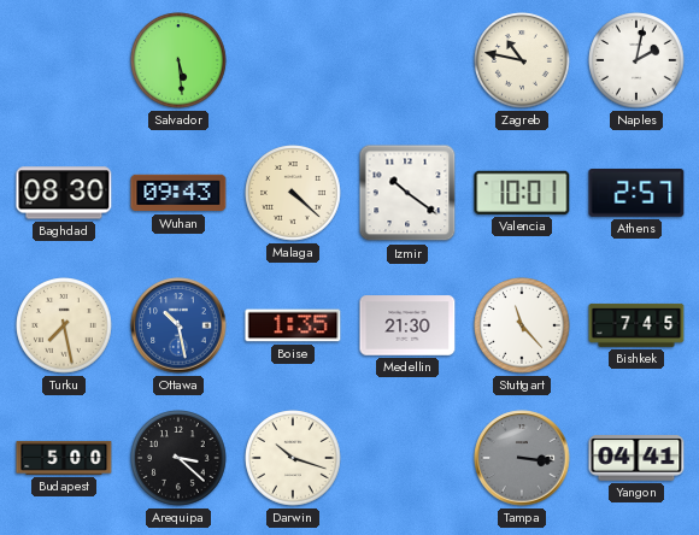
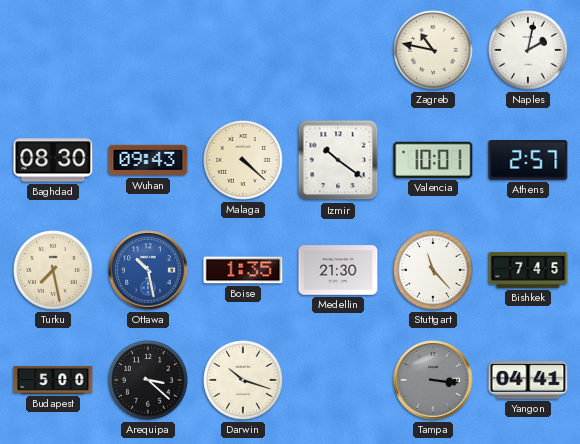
Salvador: 5:29 -> none (178, 60)
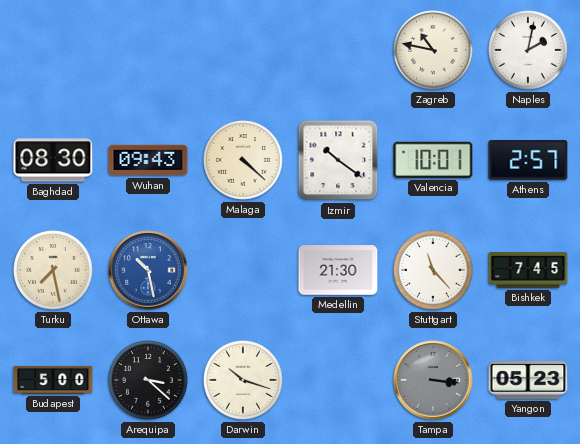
Boise: 1:35 -> none (243, 270)
Yangon: 04:41 -> 05:23 (528, 380)
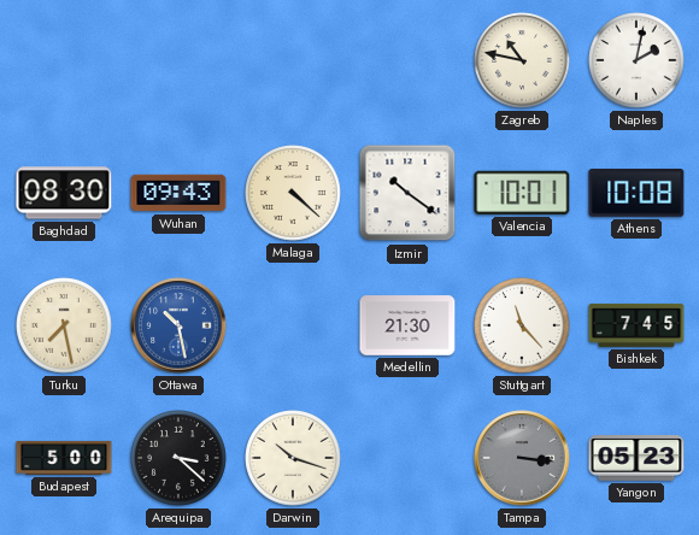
Athens: 2:57 -> 10:08 (636, 194)
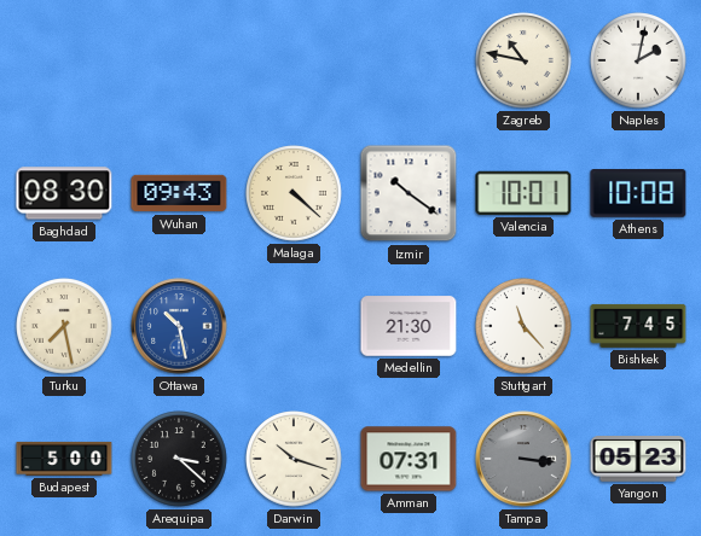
Amman: none -> 07:31 (409, 459)
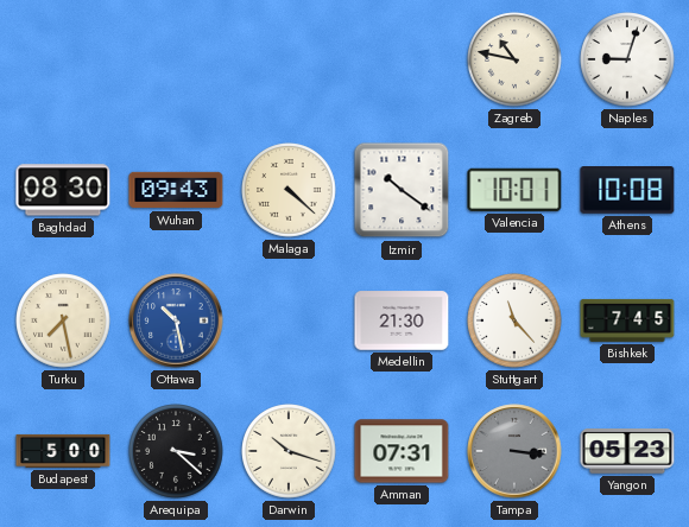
Naples: 2:02 -> 9:03 (627, 59)
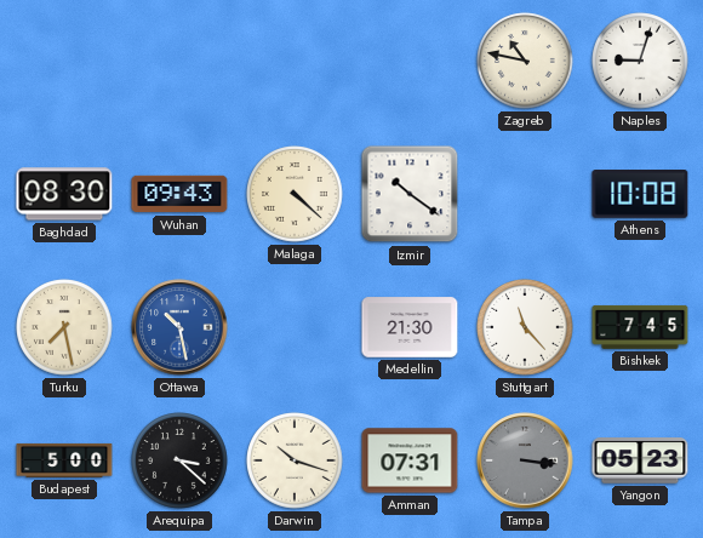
Valencia: 10:01 -> none (514, 190)
